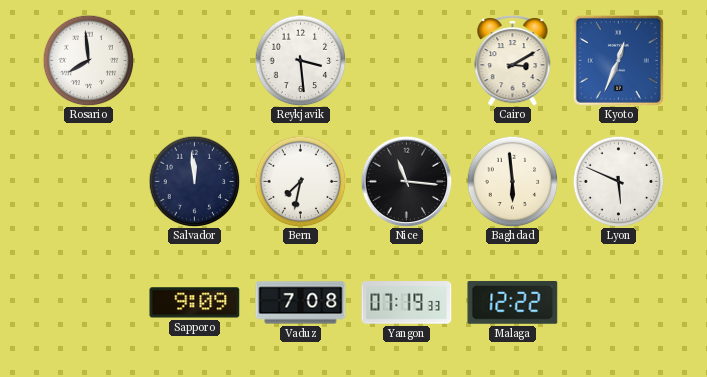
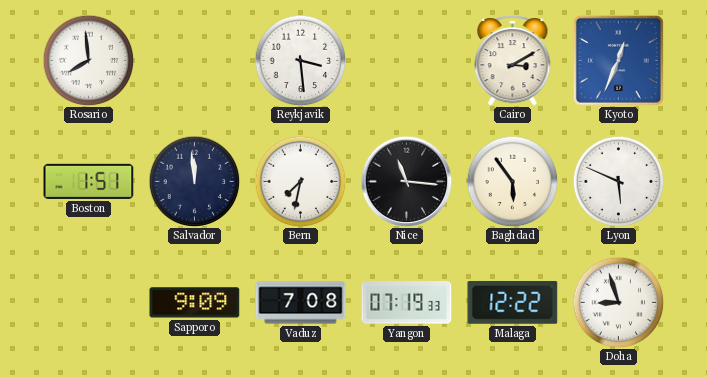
Boston: none -> 1:51 (89, 181)
Baghdad: 5:59 -> 5:54 (512, 181)
Doha: none -> 8:57 (618, 302)
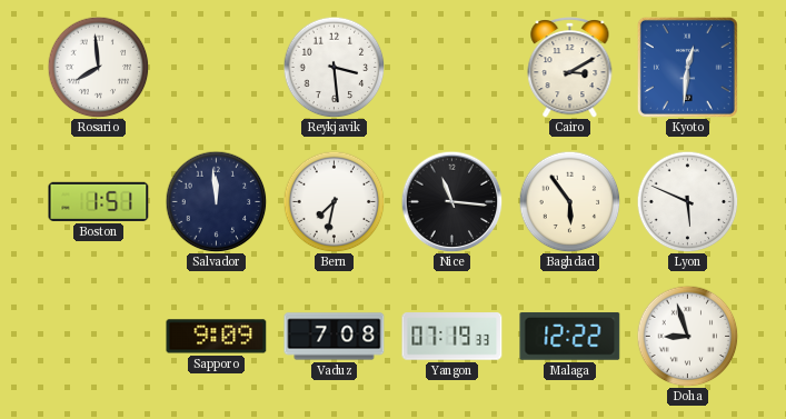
Kyoto: 12:34 -> 12:31 (687, 67)
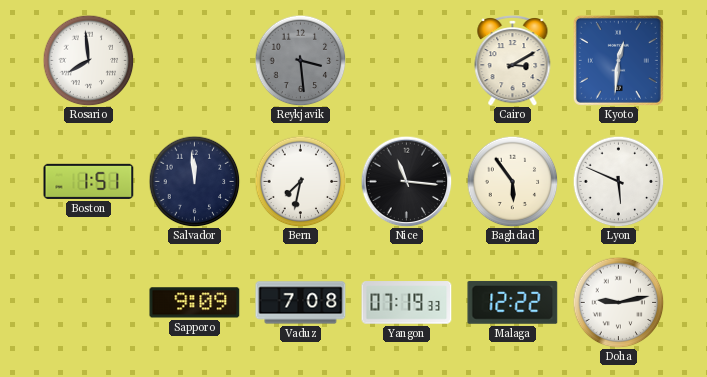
Reykjavik dial: white -> grey (300, 60)
Doha: 8:57 -> 9:13 (618, 302)
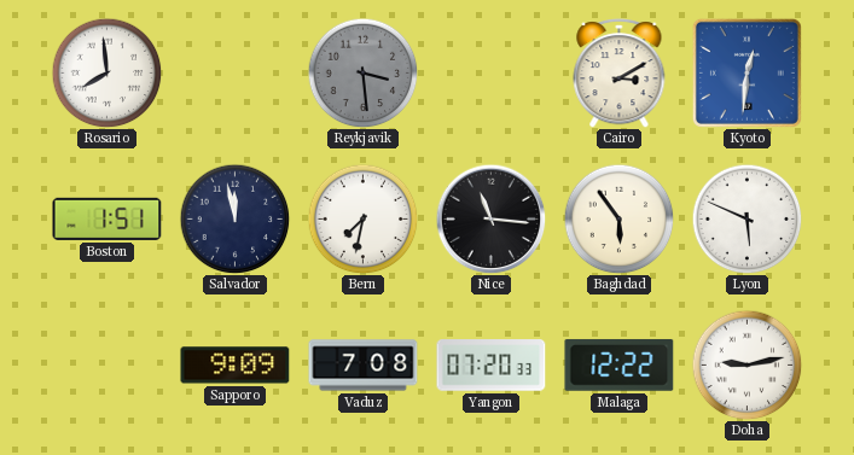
Salvador: 11:59 -> 11:58 (234, 218)
Yangon: 07:19 -> 07:20 (492, 366)
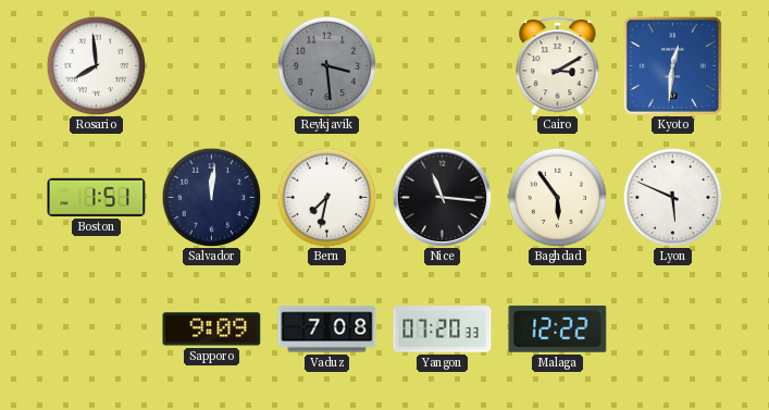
Salvador: 11:58 -> 12:01 (211, 197)
Doha: 9:13 -> none (746, 364)
